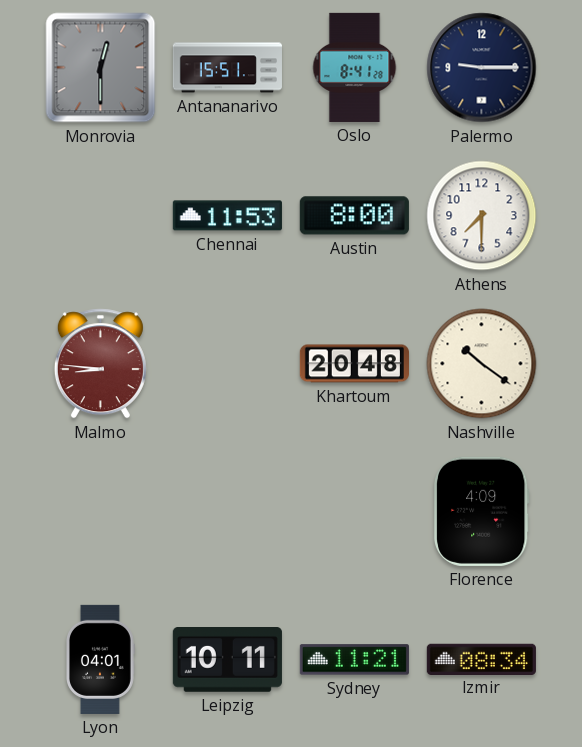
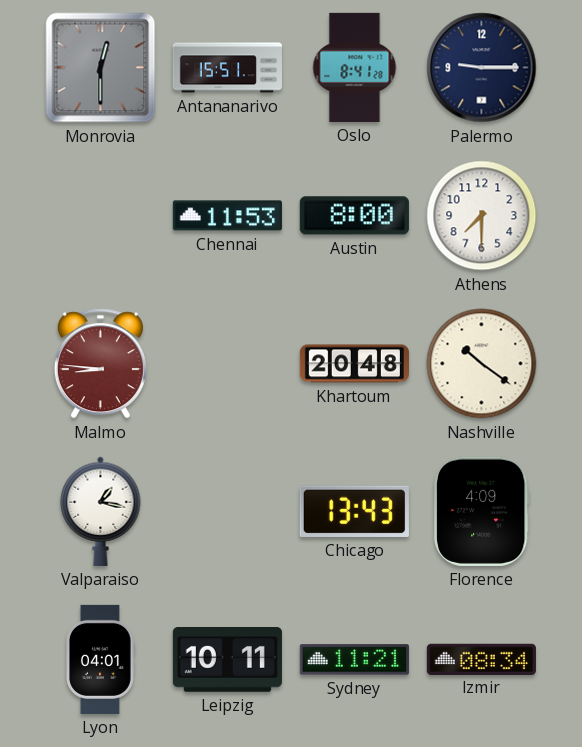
Valparaiso: none -> 1:17 (101, 511)
Chicago: none -> 13:43 (354, 511)
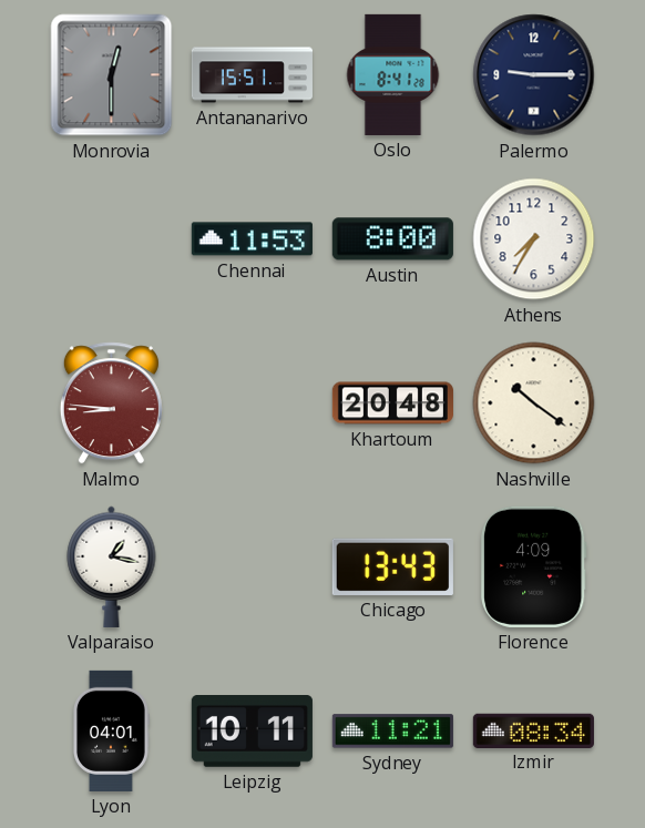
Athens: 7:30 -> 7:35 (534, 239)
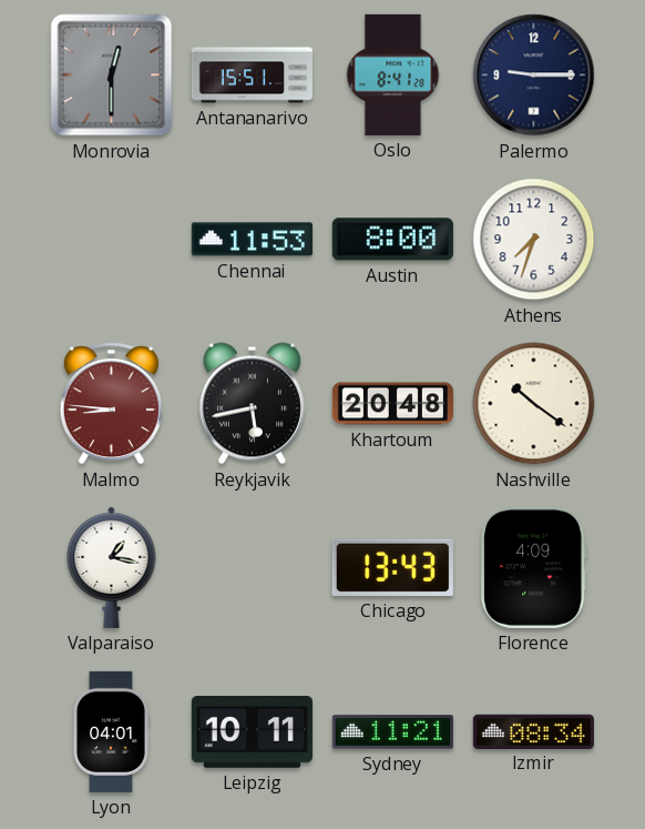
Athens: 7:35 -> 7:33 (534, 240)
Reykjavik: none -> 5:43 (252, 404)
